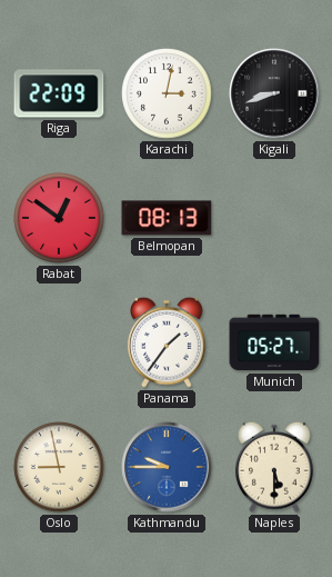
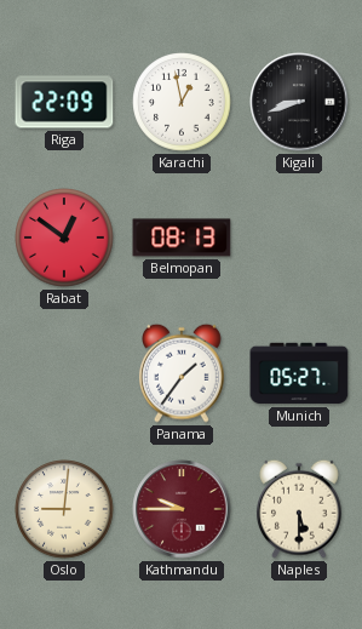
Karachi: 3:02 -> 12:58 (182, 102)
Oslo: 8:58 -> 9:01 (64, 509)
Kathmandu dial: blue -> burgundy (182, 509)
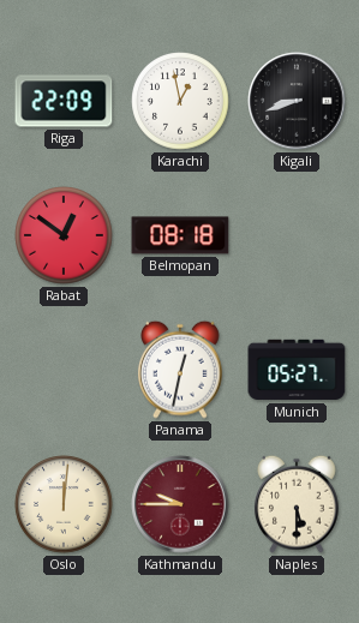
Belmopan: 08:13 -> 08:18 (180, 235)
Panama: 1:36 -> 12:32 (181, 370)
Oslo: 9:01 -> 12:01 (64, 504)
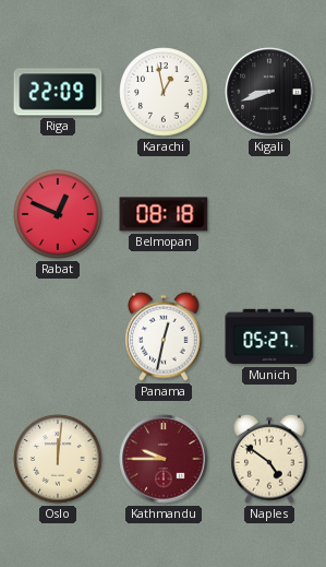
Rabat: 12:51 -> 12:49 (58, 214)
Naples: 5:30 -> 4:51 (270, 459)
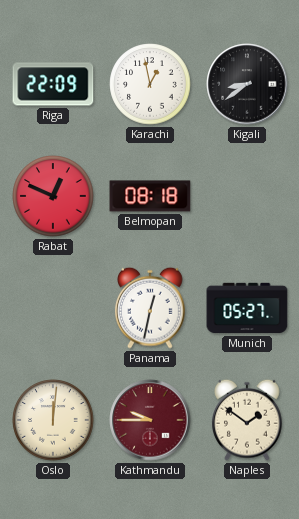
Kigali: 8:42 -> 8:39 (247, 84)
Naples: 4:51 -> 1:51 (248, 420)
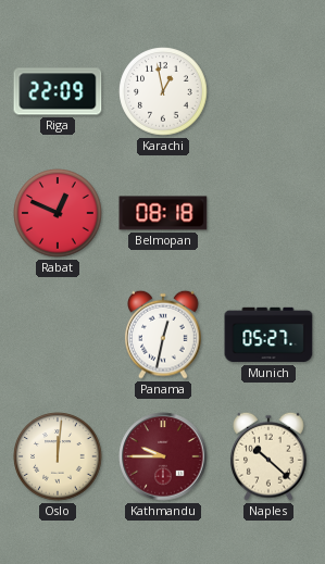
Kigali: 8:39 -> none (247, 84)
Naples: 1:51 -> 10:22 (270, 456)
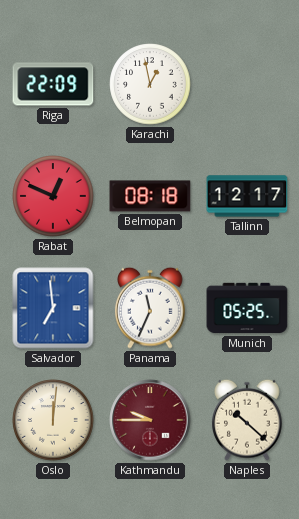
Tallinn: none -> 12:17 (247, 196)
Salvador: none -> 6:59 (53, 308)
Panama: 12:32 -> 11:34 (151, 308)
Munich: 05:27 -> 05:25 (247, 308)
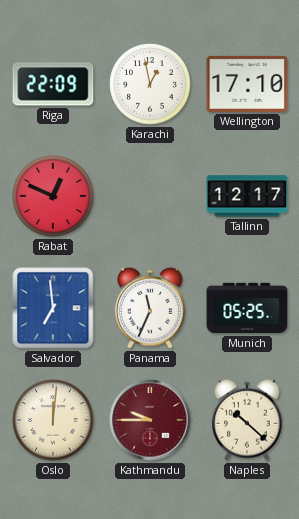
Wellington: none -> 17:10 (247, 84)
Belmopan: 08:18 -> none (150, 196)
